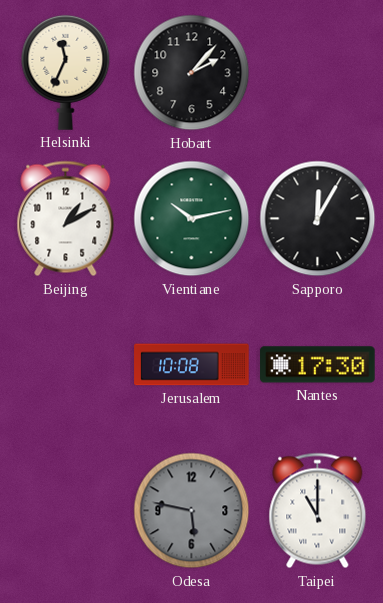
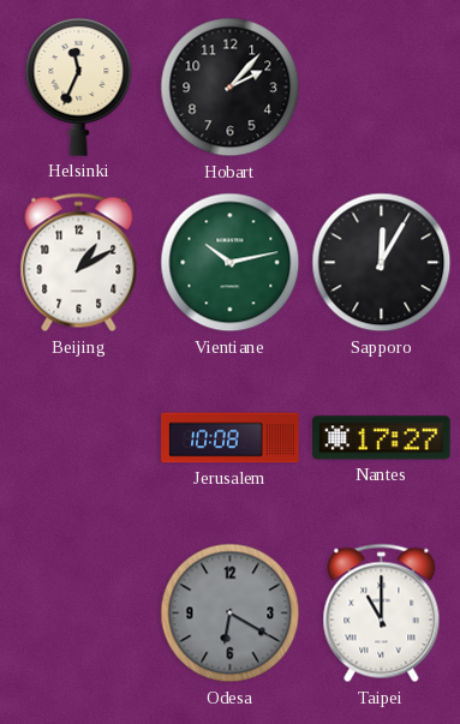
Nantes: 17:30 -> 17:27 (382, 438)
Odesa: 5:47 -> 6:20 (231, 614)
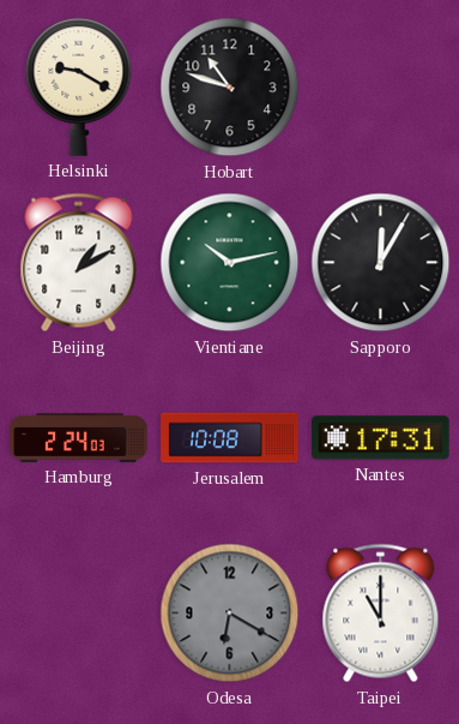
Helsinki: 11:34 -> 9:20 (79, 86)
Hobart: 2:07 -> 10:48 (230, 88)
Hamburg: none -> 2:24 (79, 438)
Nantes: 17:27 -> 17:31 (381, 438)
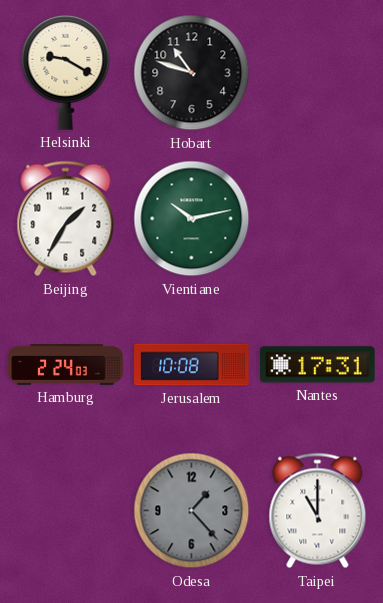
Beijing: 1:10 -> 1:35 (66, 219)
Sapporo: 12:05 -> none (381, 263)
Odesa: 6:20 -> 1:23 (192, 511)
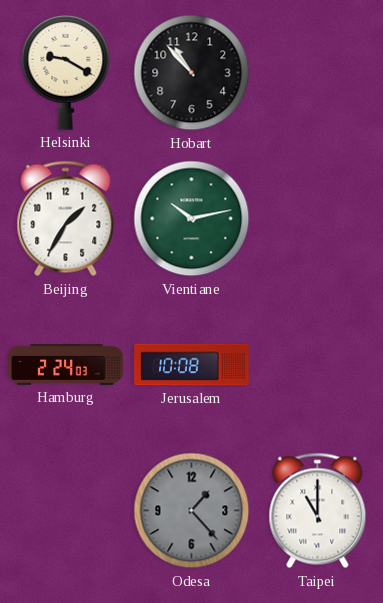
Hobart: 10:48 -> 10:53 (192, 73)
Nantes: 17:31 -> none (318, 365)
